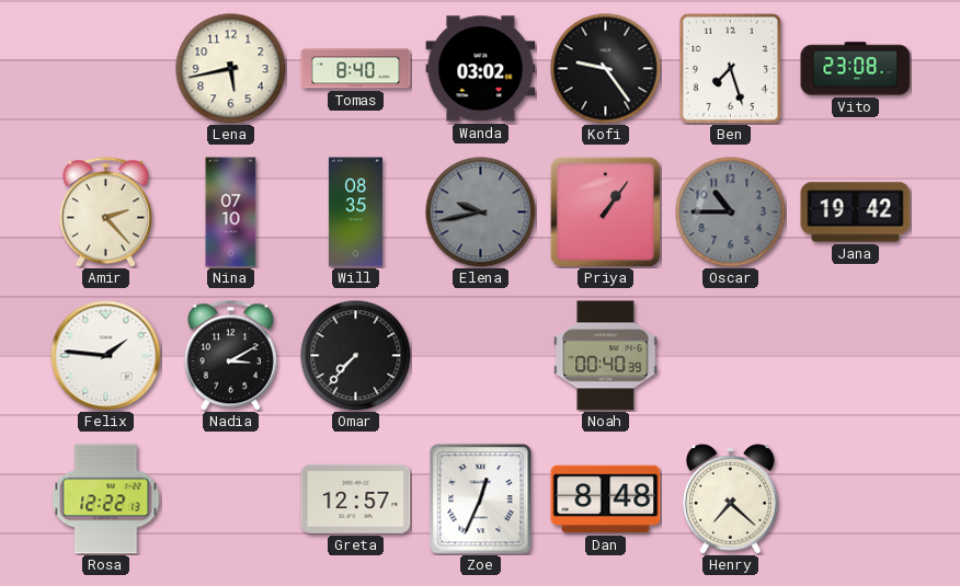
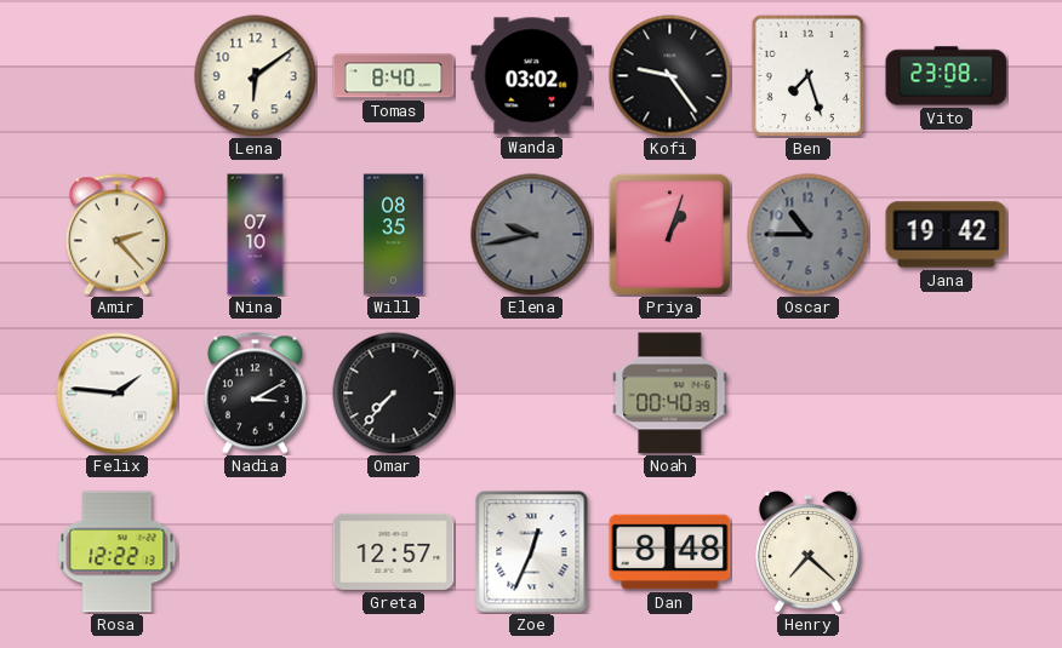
Lena: 5:43 -> 6:09 (256, 76)
Priya: 1:06 -> 1:03 (669, 234)
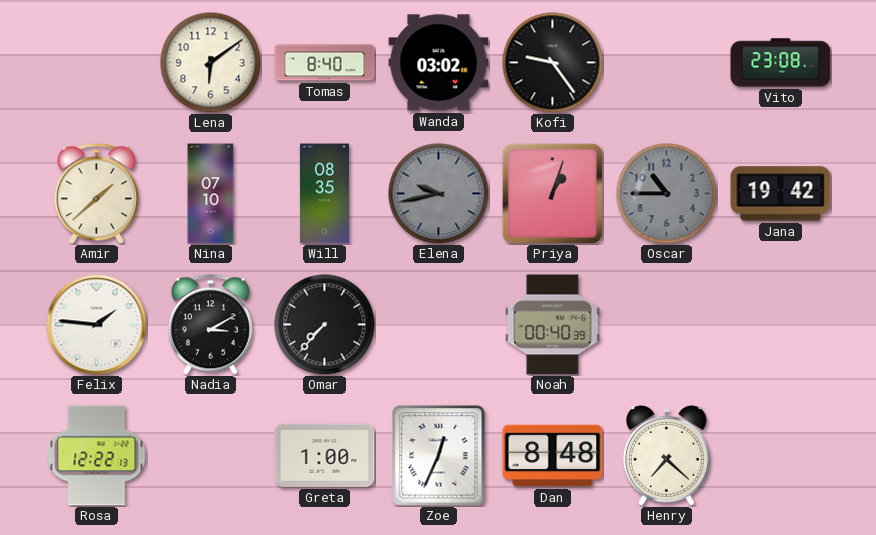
Ben: 7:27 -> none (807, 75)
Amir: 2:23 -> 1:38 (96, 194)
Greta: 12:57 -> 1:00 (325, 455)
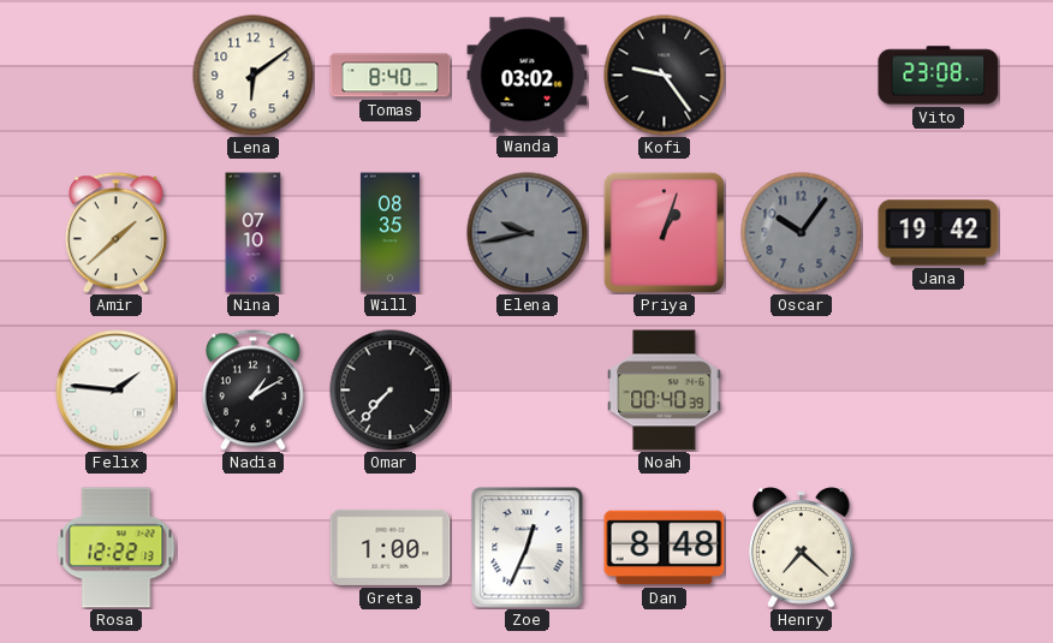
Oscar: 10:45 -> 10:06 (802, 233)
Nadia: 3:10 -> 1:10 (252, 391)
